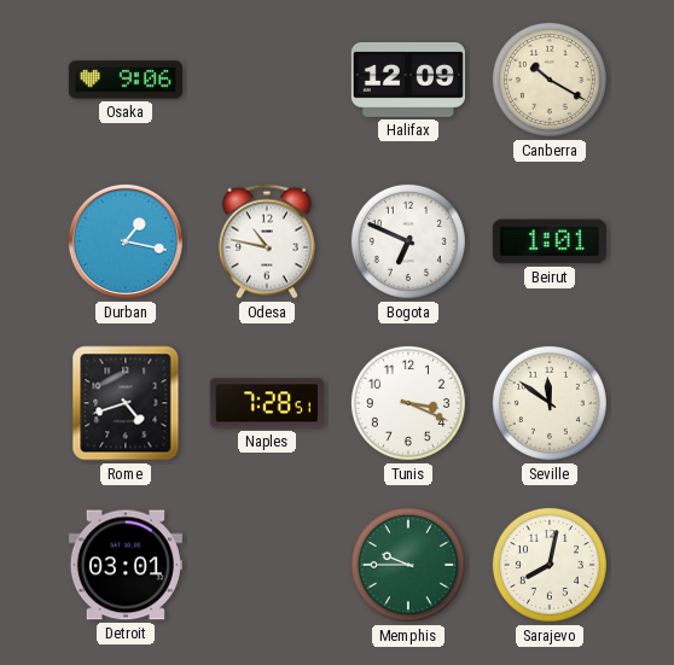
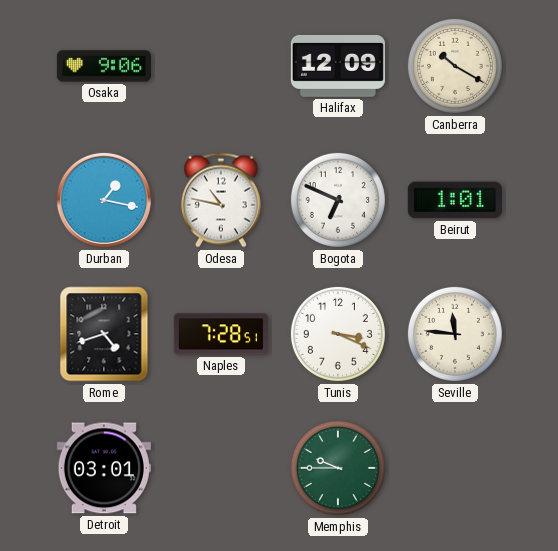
Seville: 11:51 -> 11:46 (455, 334)
Sarajevo: 8:02 -> none (550, 565)
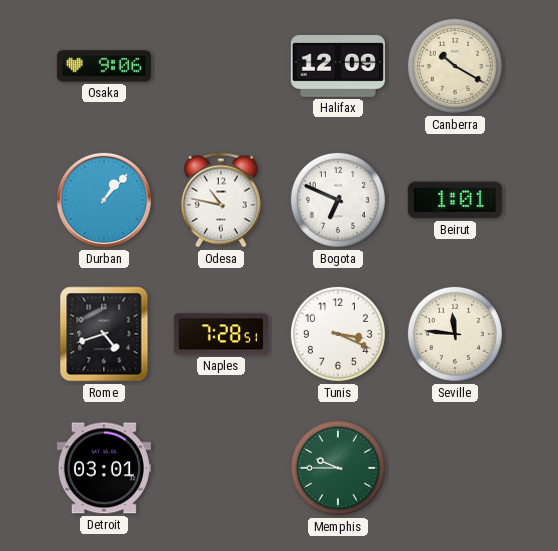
Durban: 1:17 -> 1:07 (104, 200)
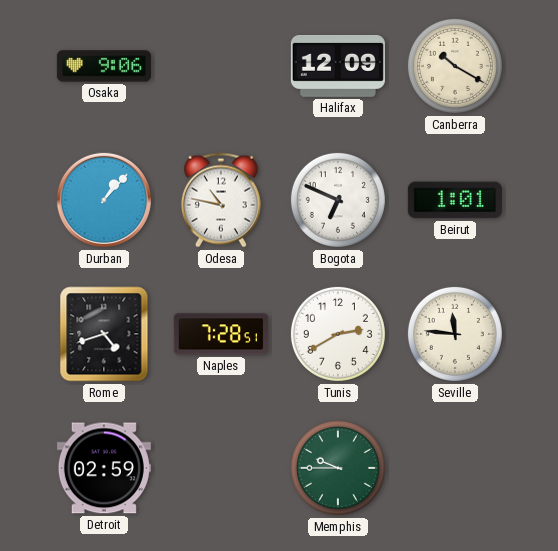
Tunis: 3:19 -> 2:40 (338, 334)
Detroit: 03:01 -> 02:59 (104, 468)
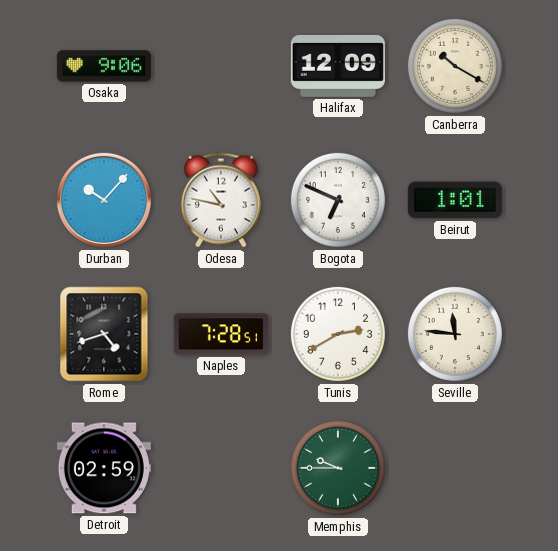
Durban: 1:07 -> 10:07 (104, 200)
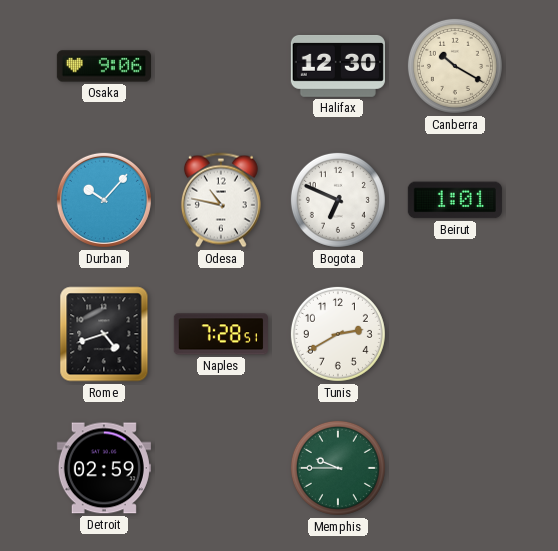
Halifax: 12:09 -> 12:30 (338, 66)
Seville: 11:46 -> none (455, 334)
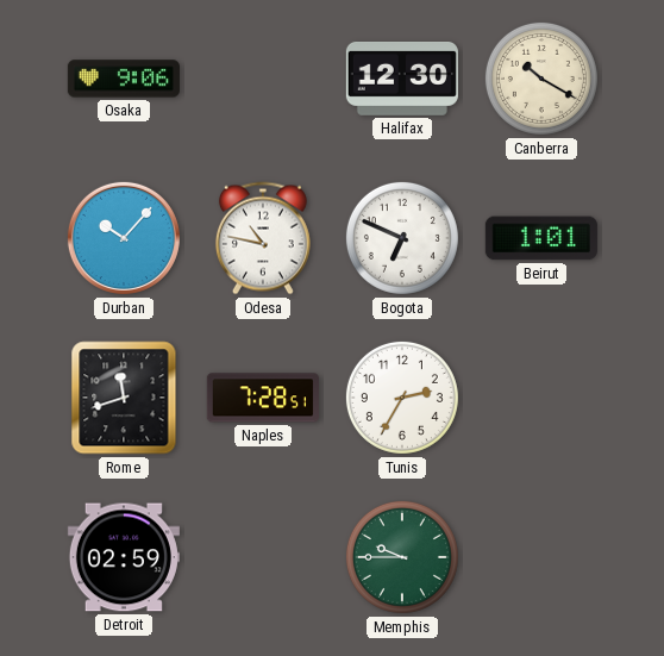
Rome: 4:42 -> 11:42 (124, 398)
Tunis: 2:40 -> 2:35 (402, 398)
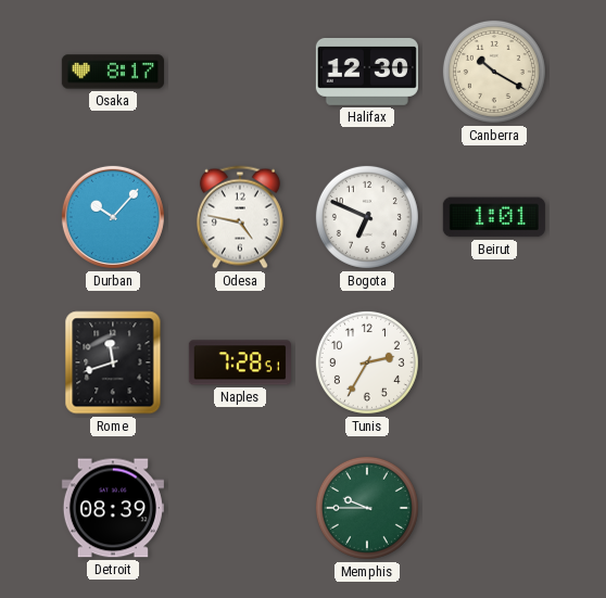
Osaka: 9:06 -> 8:17 (113, 72)
Odesa: 10:47 -> 4:47 (240, 217)
Detroit: 02:59 -> 08:39 (113, 508)
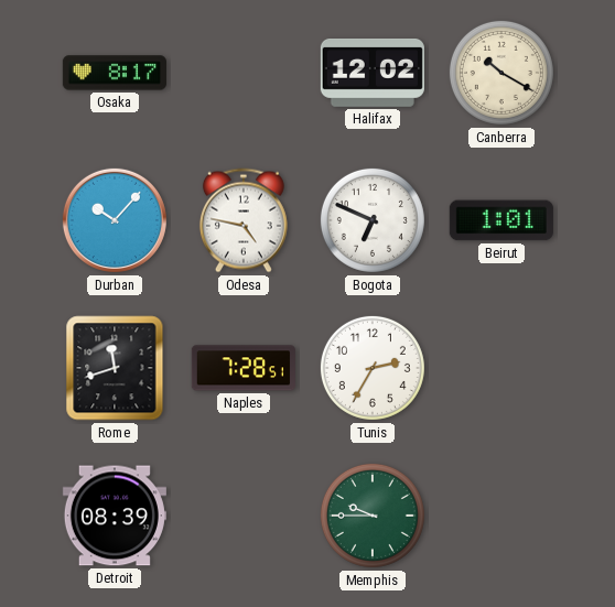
Halifax: 12:30 -> 12:02 (373, 73)
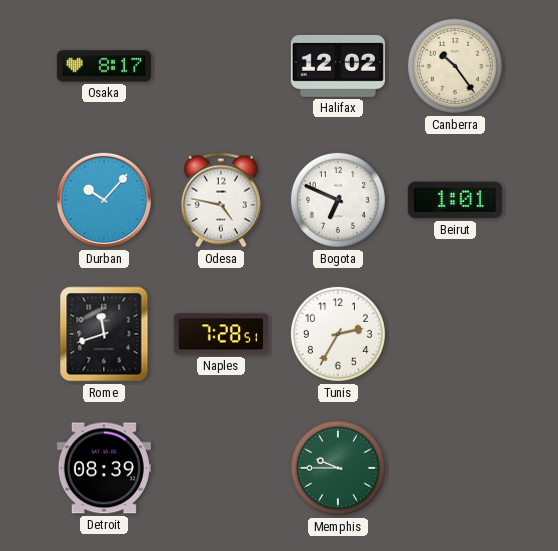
Canberra: 10:20 -> 10:24 (455, 66)
